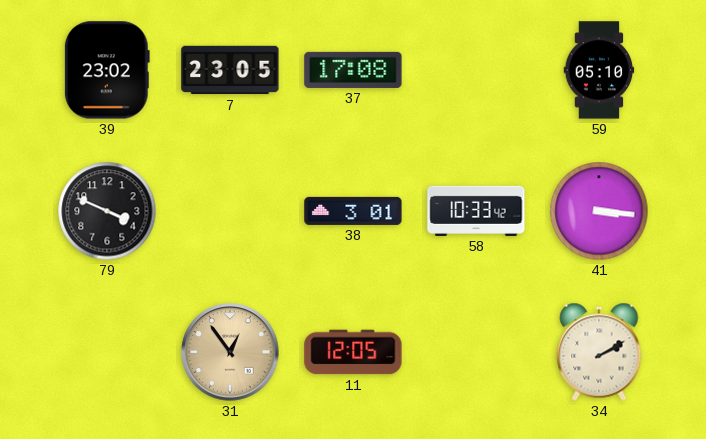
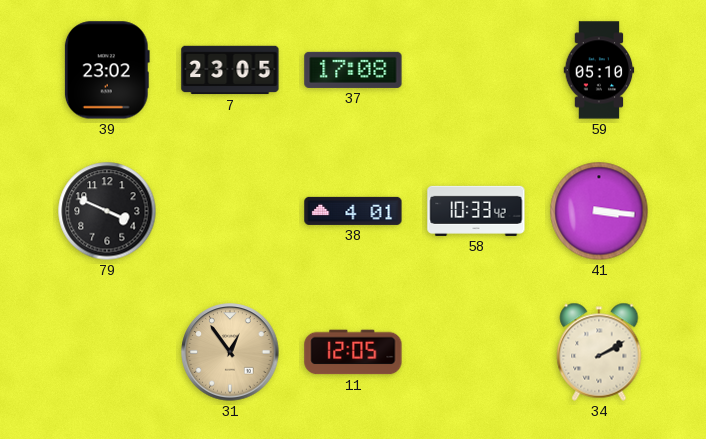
38: 3:01 -> 4:01 (353, 211)
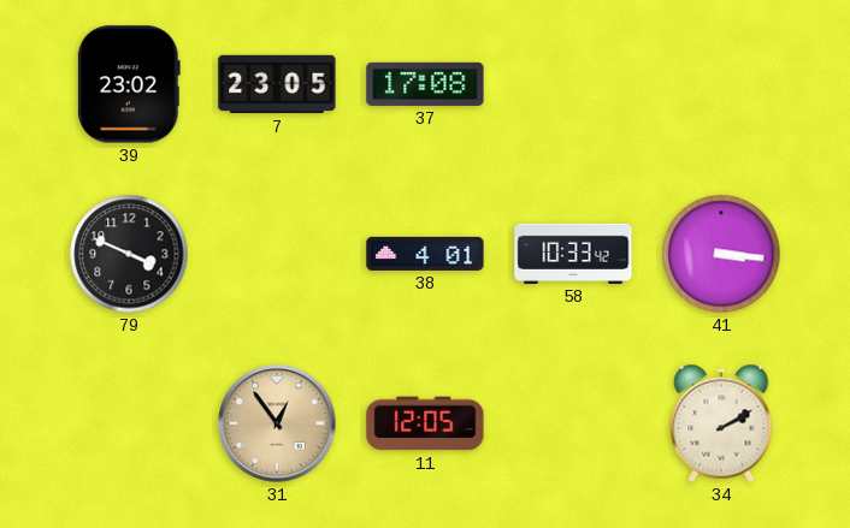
59: 05:10 -> none (599, 70)
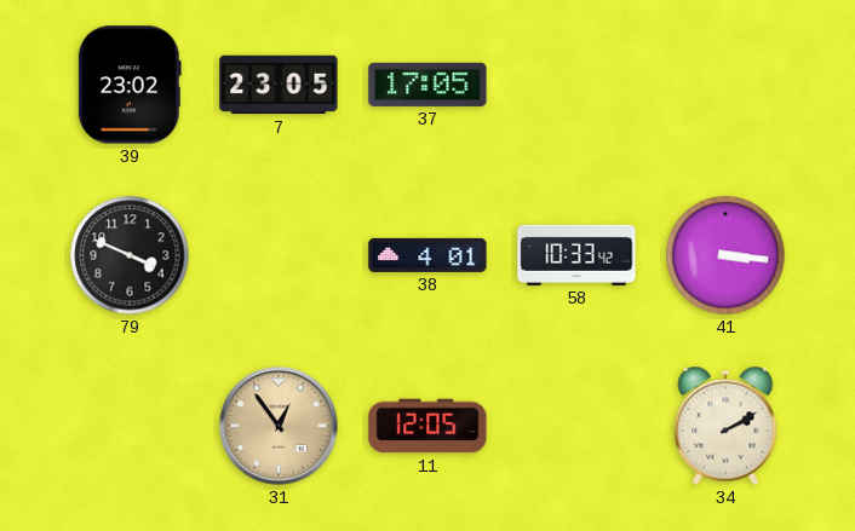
37: 17:08 -> 17:05 (427, 85)
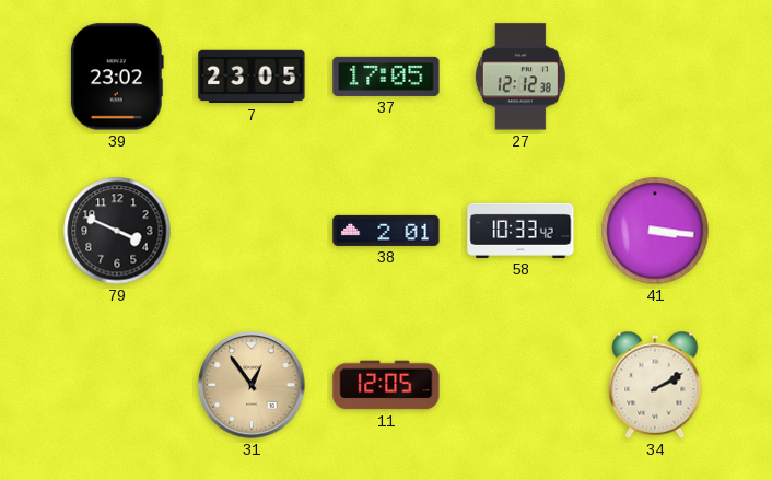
27: none -> 12:12 (520, 77)
38: 4:01 -> 2:01 (386, 231)
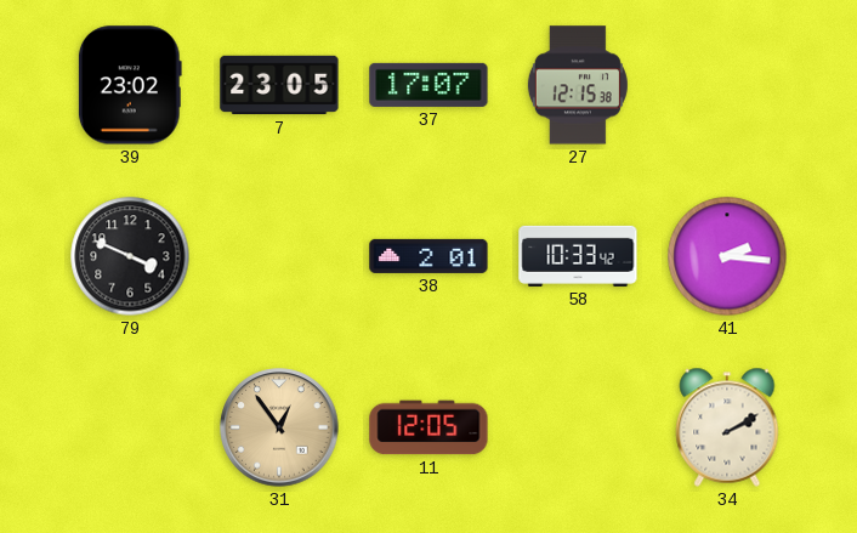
37: 17:05 -> 17:07 (428, 85)
27: 12:12 -> 12:15 (578, 85)
41: 3:16 -> 2:16 (727, 256)
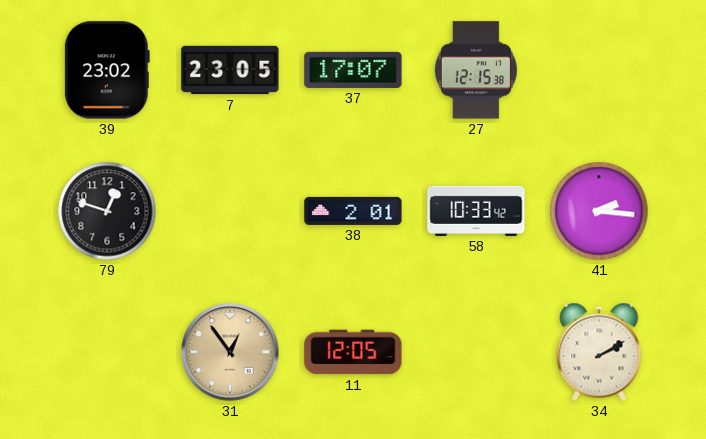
79: 3:49 -> 12:48 (107, 211)
